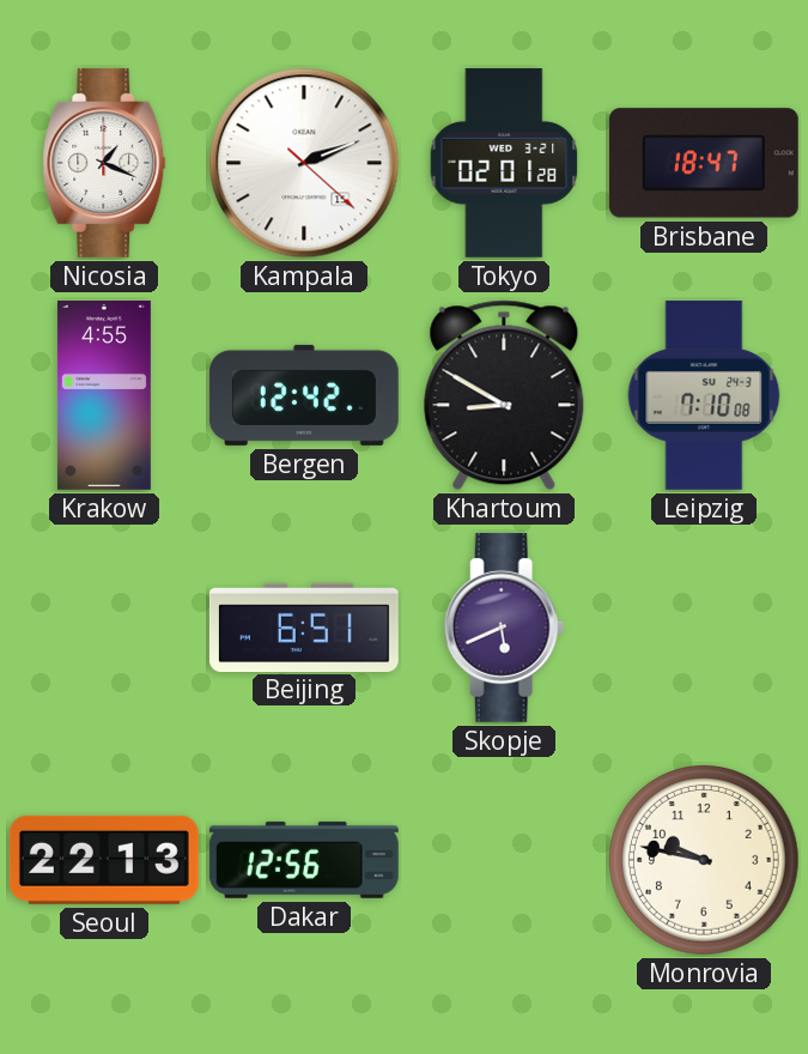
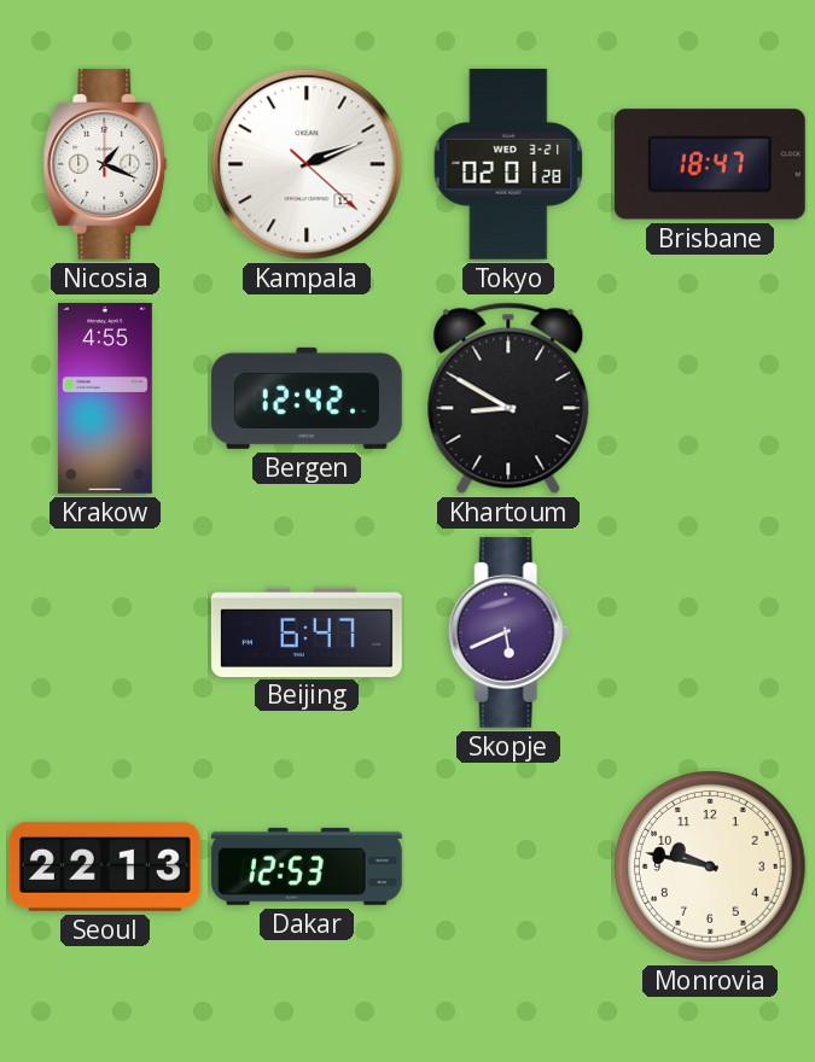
Leipzig: 7:10 -> none (704, 395)
Beijing: 6:51 -> 6:47 (307, 631)
Dakar: 12:56 -> 12:53 (307, 866)
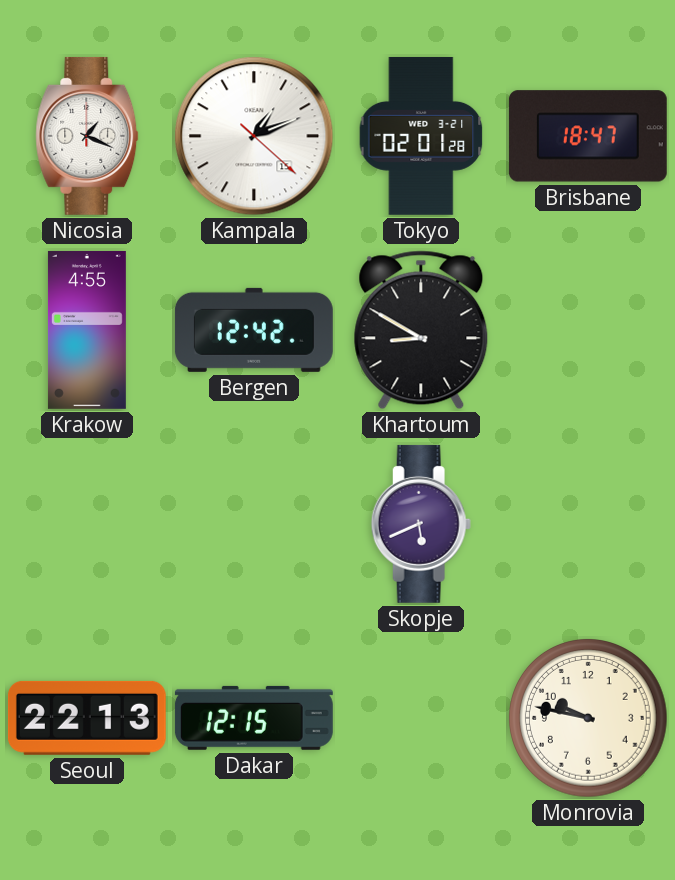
Kampala: 2:11 -> 1:11 (254, 136)
Beijing: 6:47 -> none (307, 631)
Dakar: 12:53 -> 12:15 (254, 718)
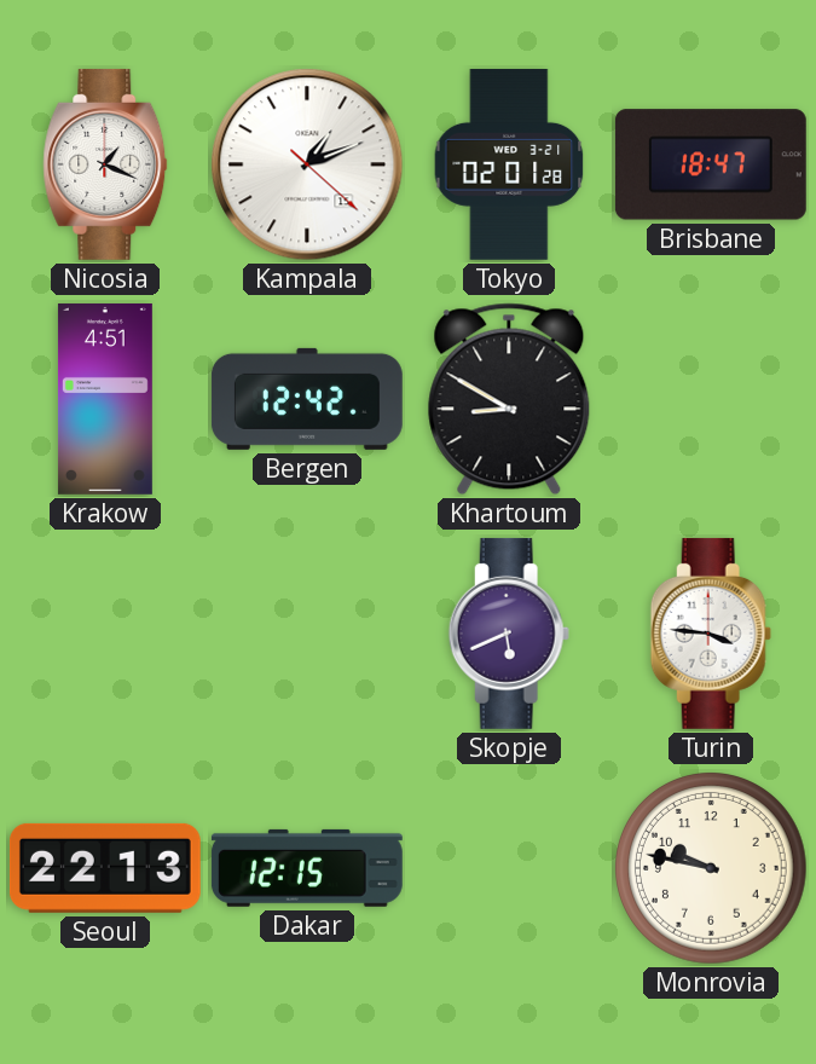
Krakow: 4:55 -> 4:51 (105, 399)
Turin: none -> 3:46 (711, 634)
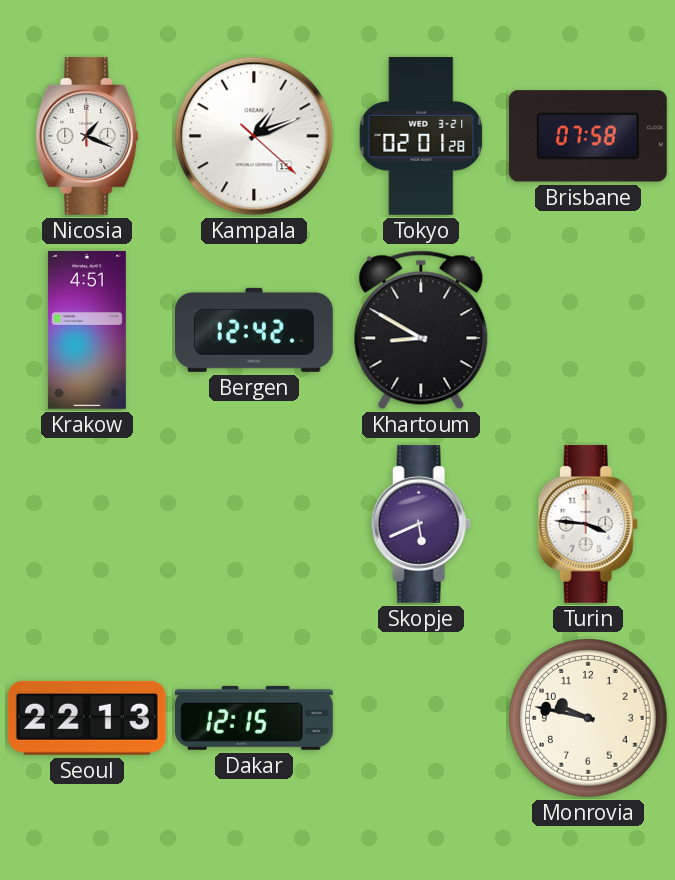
Brisbane: 18:47 -> 07:58 (588, 136)
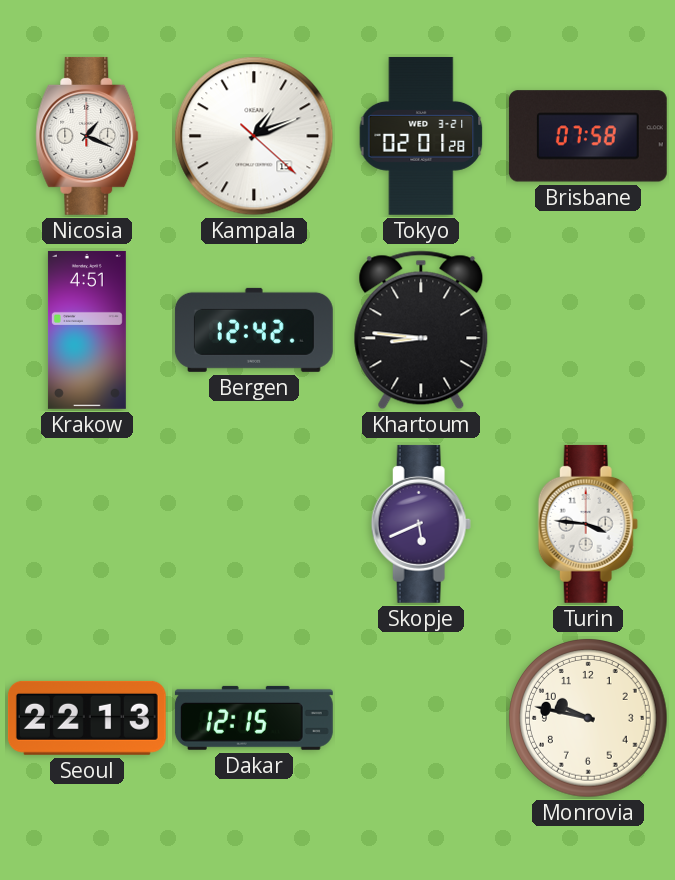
Khartoum: 8:50 -> 8:46 (421, 330)
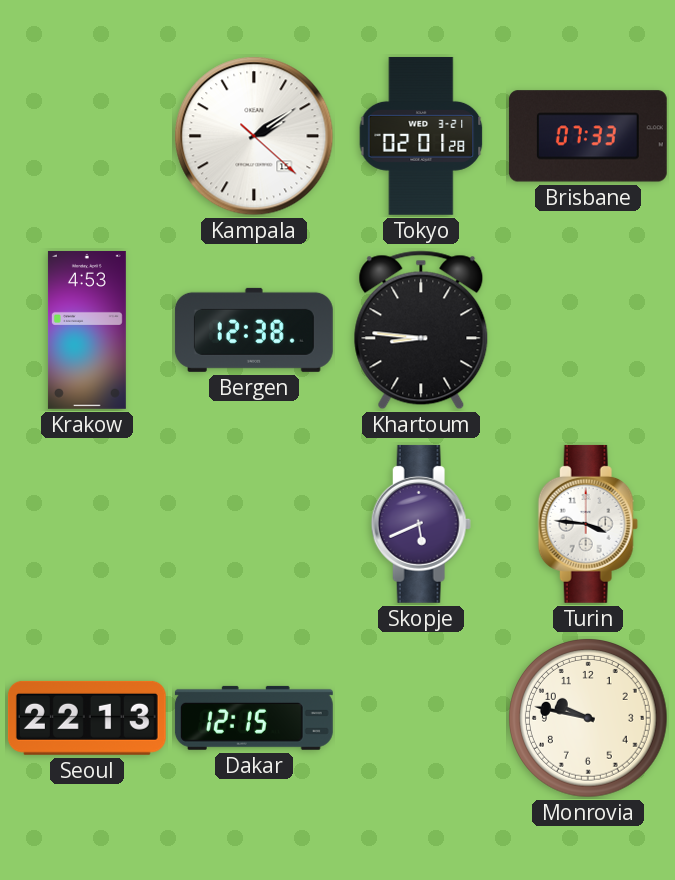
Nicosia: 1:19 -> none (87, 136)
Kampala: 1:11 -> 2:09 (254, 136)
Brisbane: 07:58 -> 07:33 (588, 136)
Krakow: 4:51 -> 4:53 (87, 330)
Bergen: 12:42 -> 12:38 (254, 330)
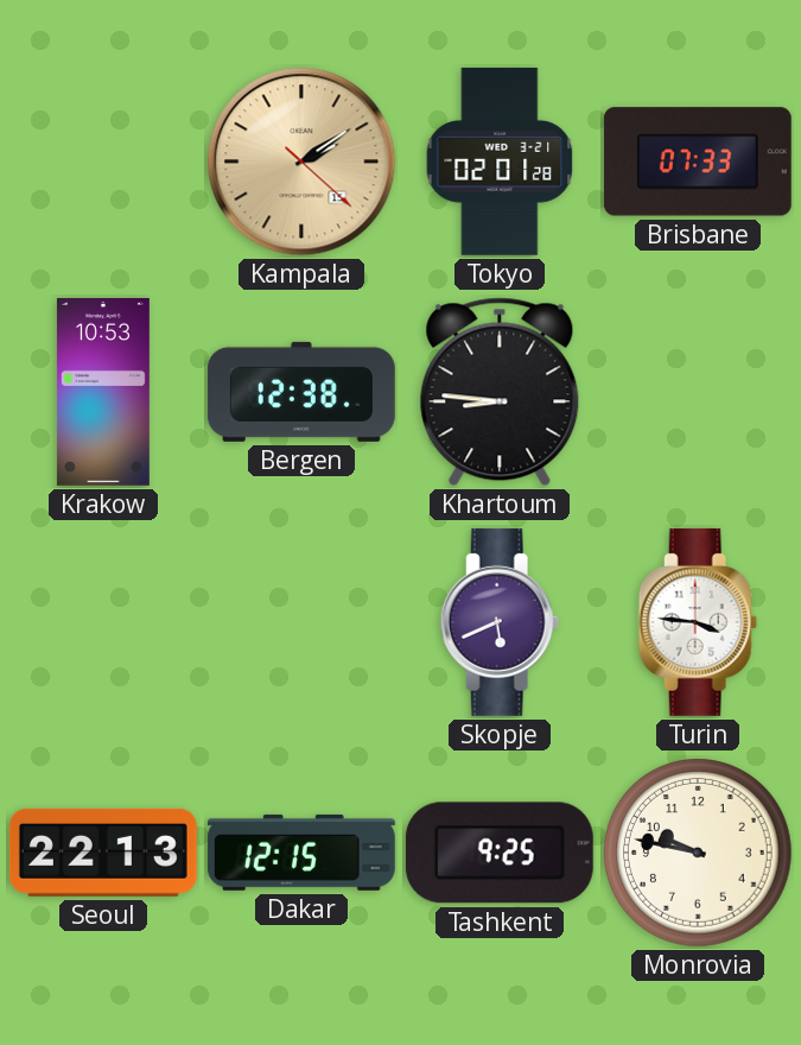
Kampala dial: white -> champagne (301, 161)
Krakow: 4:53 -> 10:53 (103, 392)
Tashkent: none -> 9:25 (500, 853)
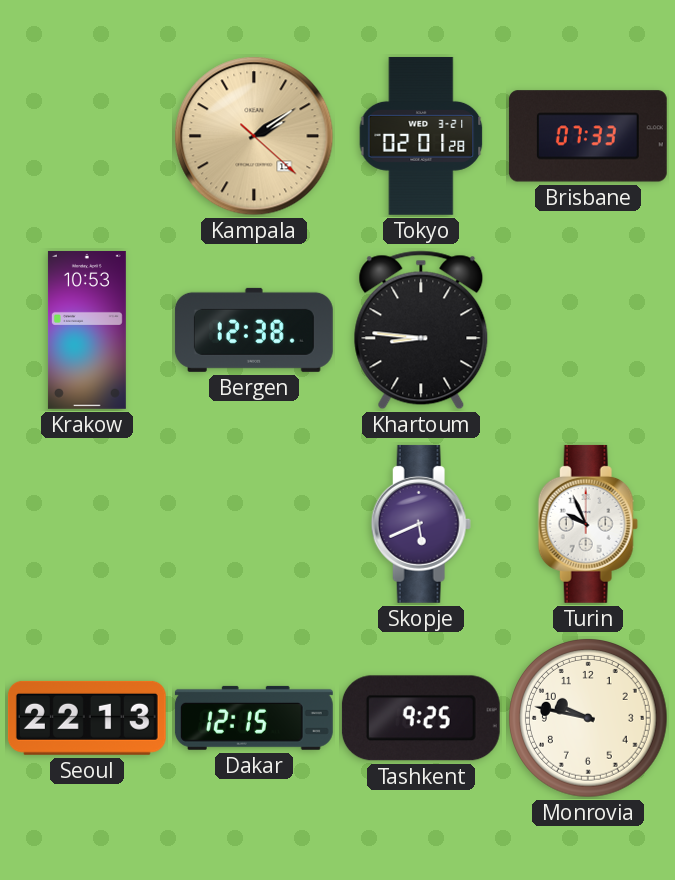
Turin: 3:46 -> 9:56 (588, 524)
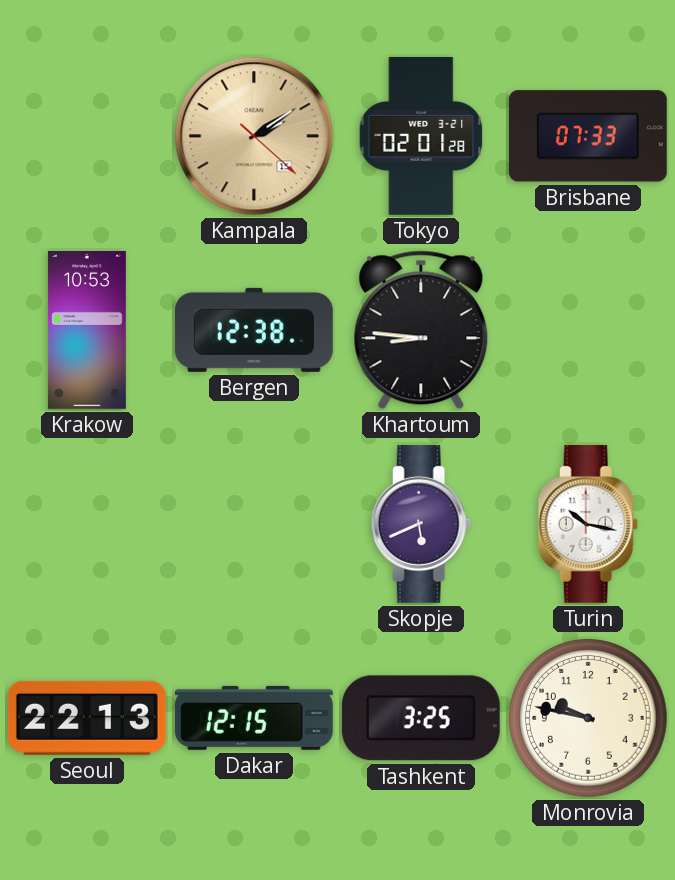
Turin: 9:56 -> 10:17 (588, 524)
Tashkent: 9:25 -> 3:25 (421, 718)
